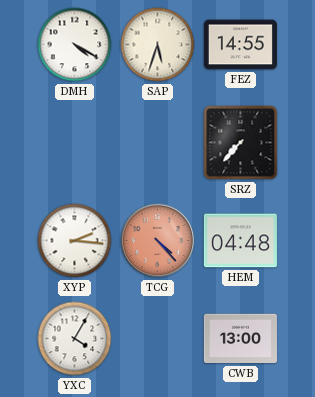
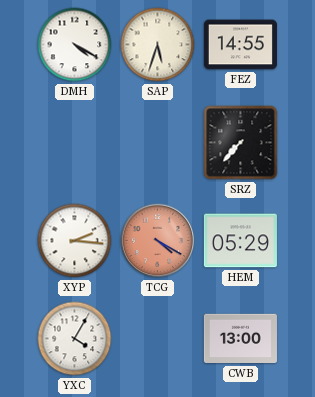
TCG: 4:23 -> 4:20 (158, 241)
HEM: 04:48 -> 05:29 (240, 241)
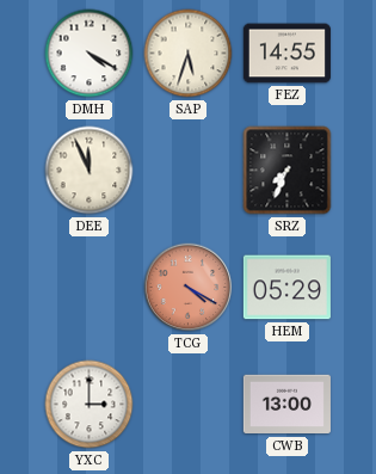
DEE: none -> 11:56 (90, 171)
SRZ: 7:37 -> 7:34 (288, 171)
XYP: 2:16 -> none (75, 241)
YXC: 4:05 -> 3:00 (90, 405)
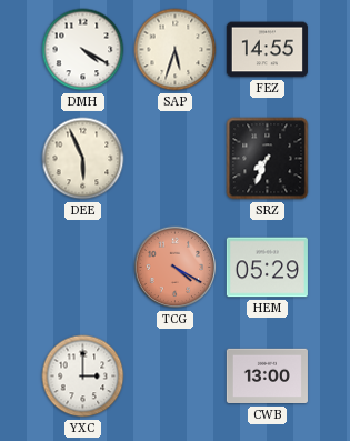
DEE: 11:56 -> 5:56 (83, 159)
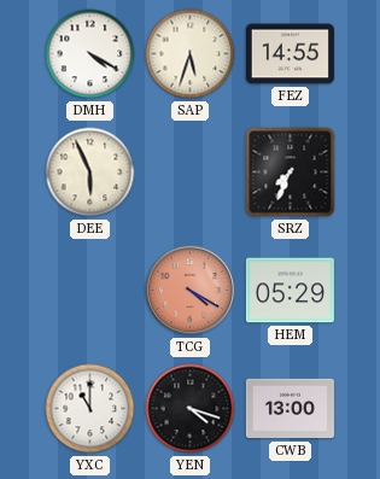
YXC: 3:00 -> 11:00 (90, 409)
YEN: none -> 4:18 (191, 409)
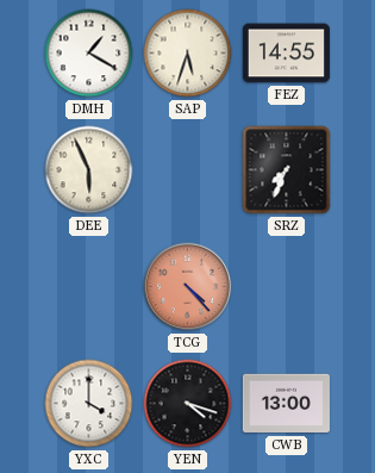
DMH: 4:20 -> 1:20 (89, 54)
TCG: 4:20 -> 4:23 (188, 287)
HEM: 05:29 -> none (290, 291)
YXC: 11:00 -> 4:00 (89, 404)
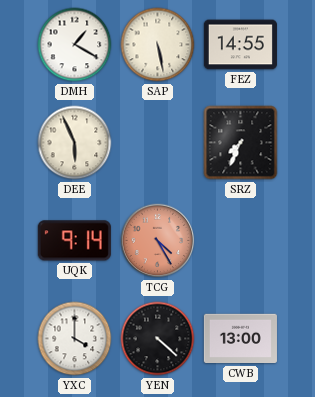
SAP: 5:33 -> 5:28 (158, 45)
UQK: none -> 9:14 (74, 241)
TCG: 4:23 -> 4:25 (158, 241)
YEN: 4:18 -> 4:22 (158, 339)
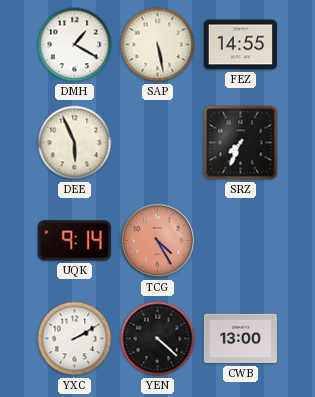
YXC: 4:00 -> 2:10 (75, 339)
